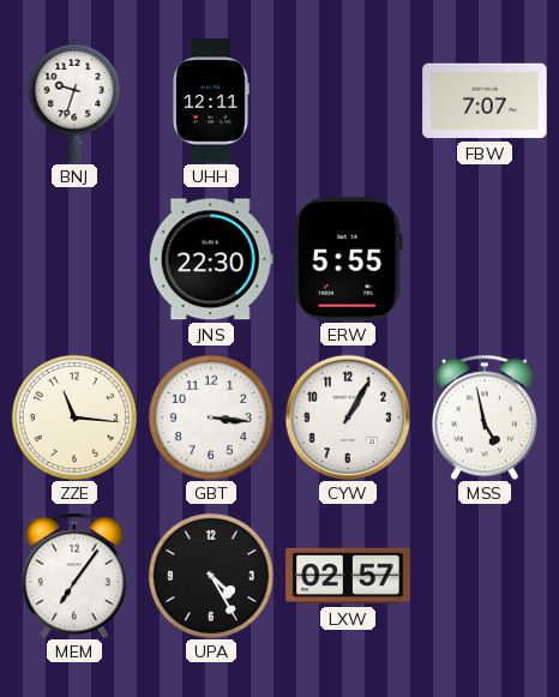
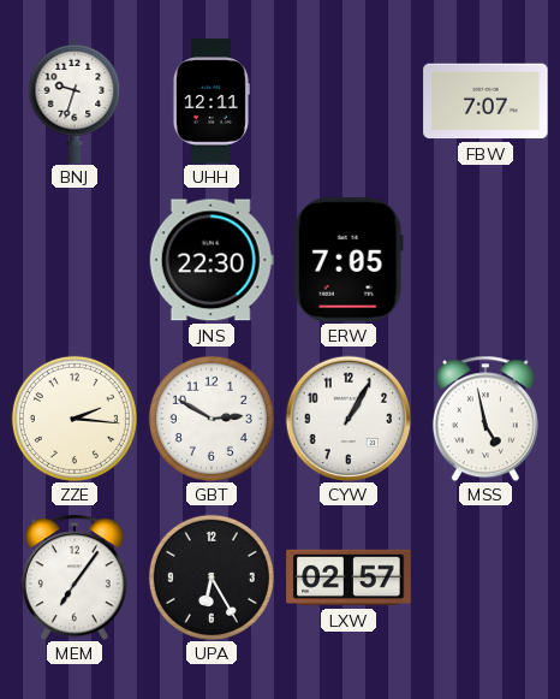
ERW: 5:55 -> 7:05 (348, 260)
ZZE: 11:16 -> 2:16 (75, 419)
GBT: 3:16 -> 2:50 (212, 419)
UPA: 4:25 -> 6:25 (212, 577)
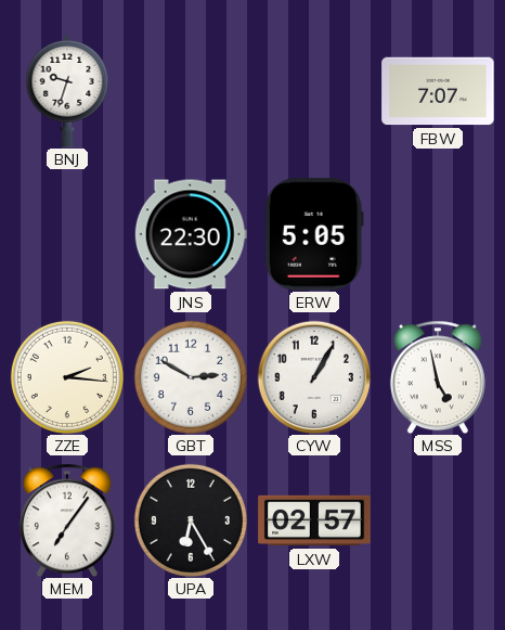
UHH: 12:11 -> none (210, 101)
ERW: 7:05 -> 5:05 (314, 234)
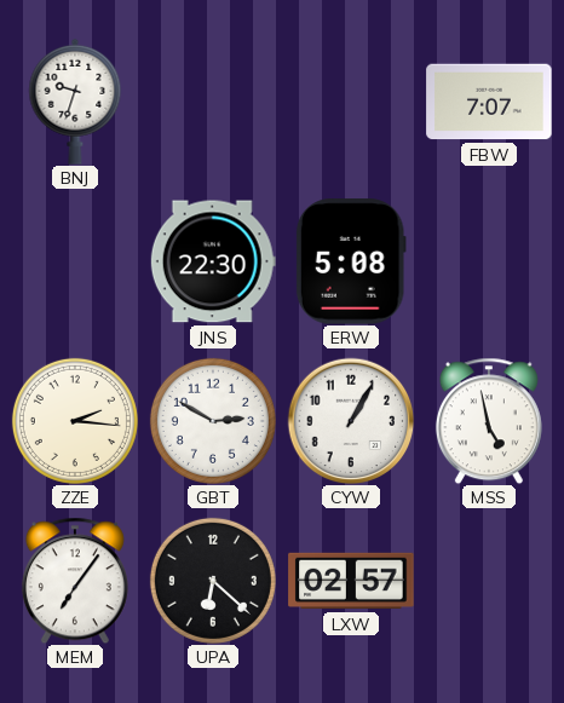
ERW: 5:05 -> 5:08 (351, 261)
UPA: 6:25 -> 6:22 (213, 581)
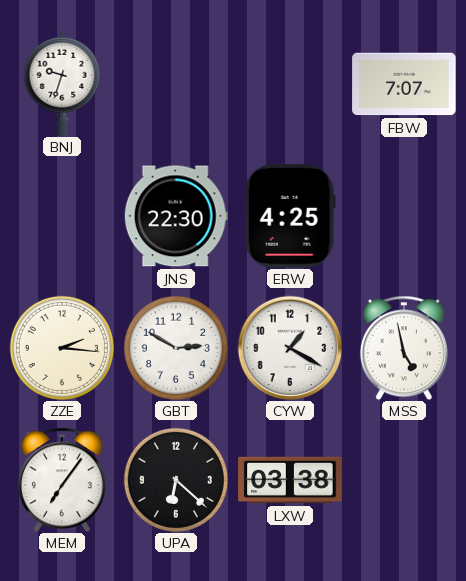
ERW: 5:08 -> 4:25 (290, 216)
CYW: 1:05 -> 1:20 (290, 348)
LXW: 02:57 -> 03:38 (290, 480)
